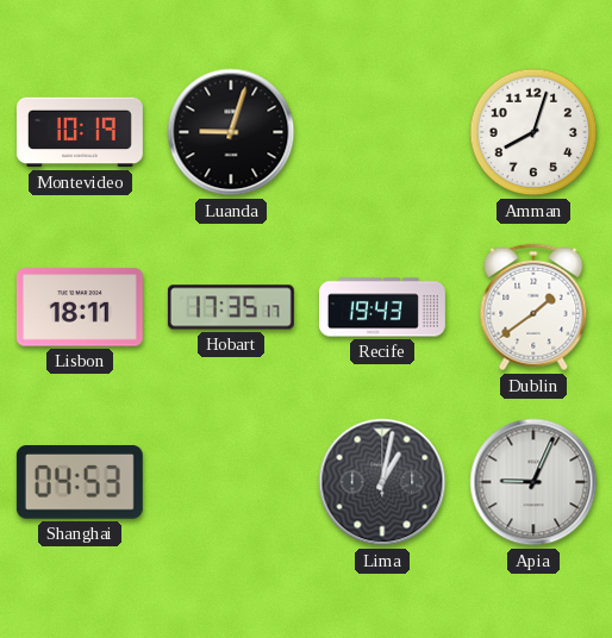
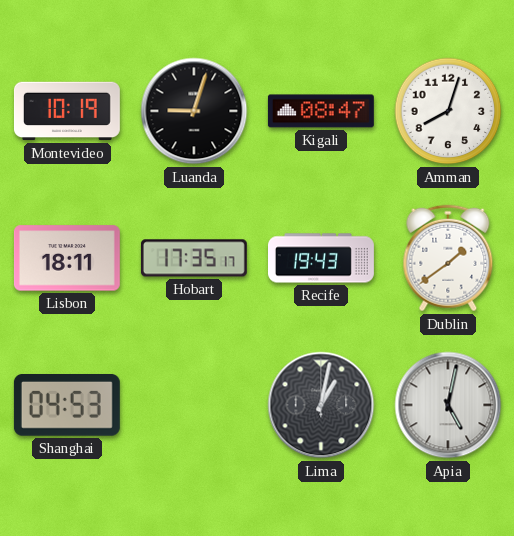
Kigali: none -> 08:47 (321, 111)
Apia: 9:04 -> 5:02 (448, 405)
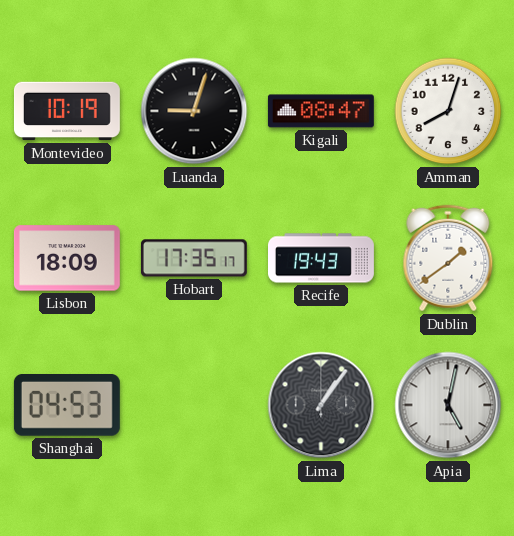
Lisbon: 18:11 -> 18:09 (67, 258)
Lima: 1:02 -> 1:06 (321, 405)
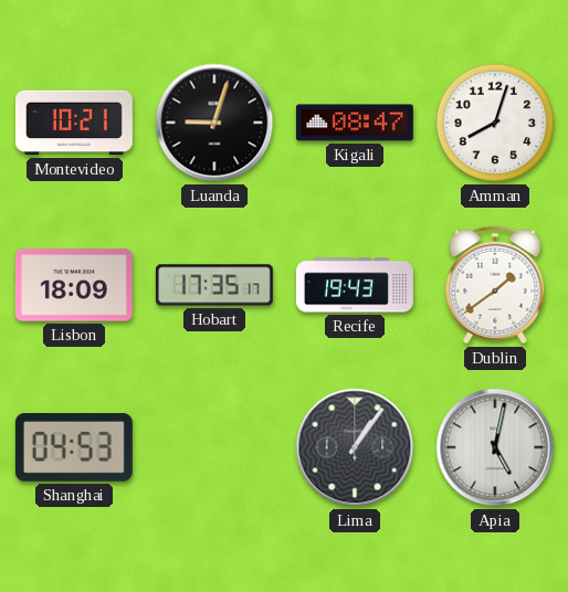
Montevideo: 10:19 -> 10:21 (74, 123)
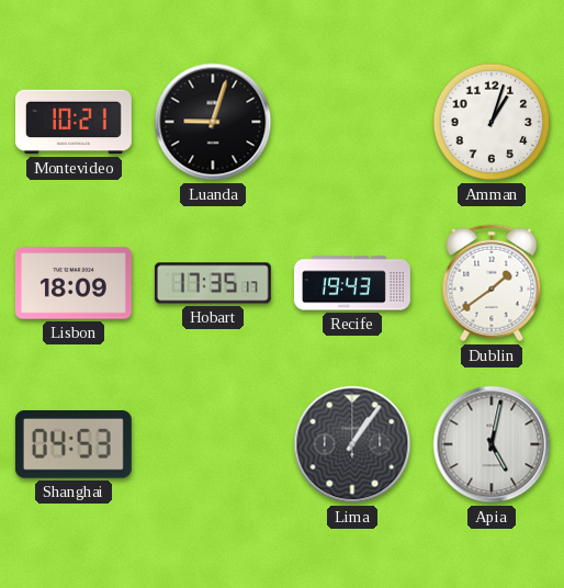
Kigali: 08:47 -> none (355, 123)
Amman: 8:03 -> 1:03 (492, 122)
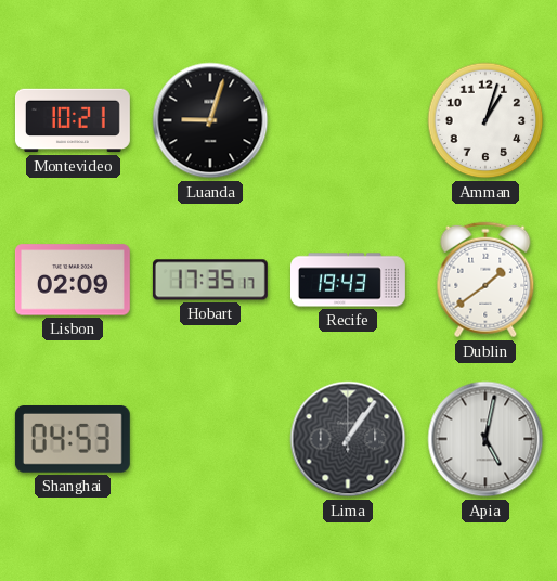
Lisbon: 18:09 -> 02:09 (73, 280)
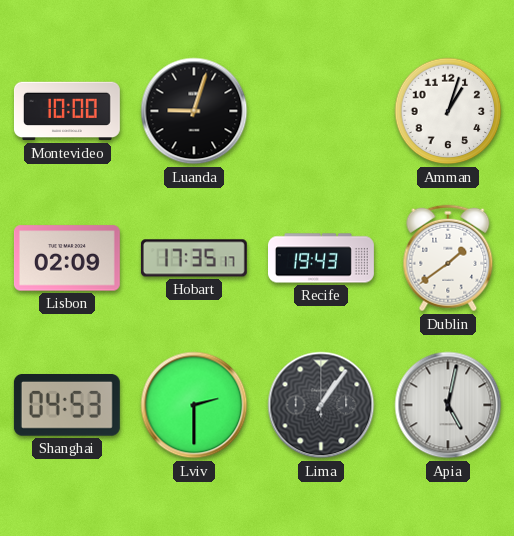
Montevideo: 10:21 -> 10:00 (67, 111)
Lviv: none -> 2:30 (194, 405)
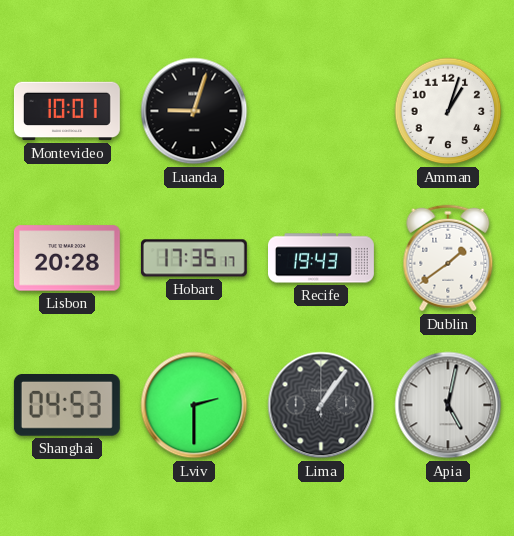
Montevideo: 10:00 -> 10:01 (67, 111)
Lisbon: 02:09 -> 20:28 (67, 258)
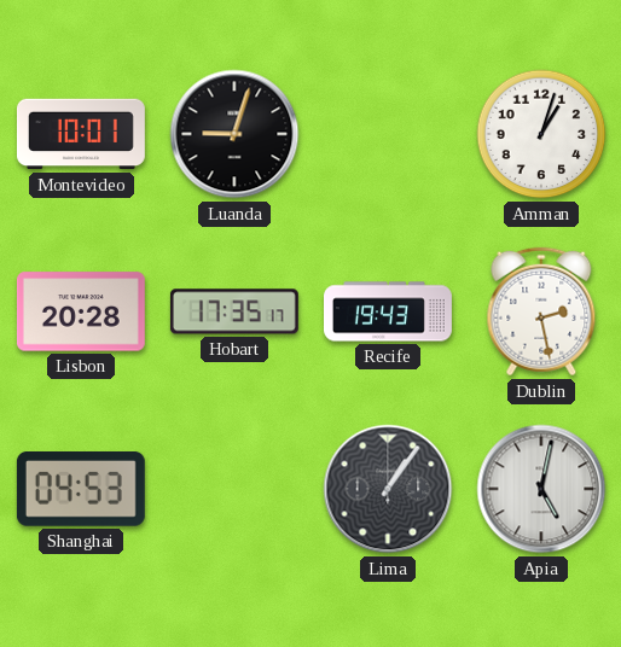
Dublin: 1:39 -> 2:28 (541, 311)
Lviv: 2:30 -> none (194, 405)
